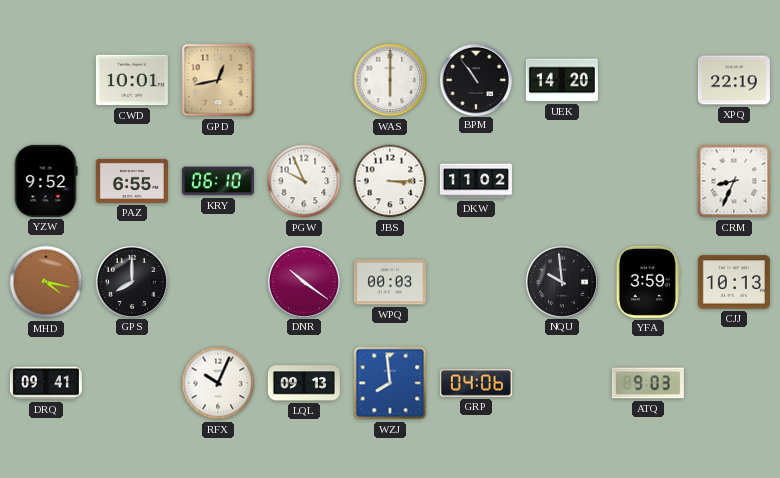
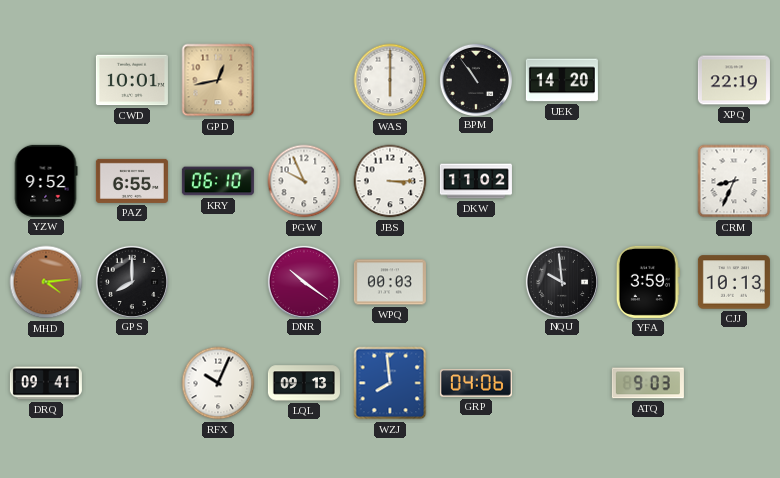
MHD: 4:17 -> 4:14 (46, 282)
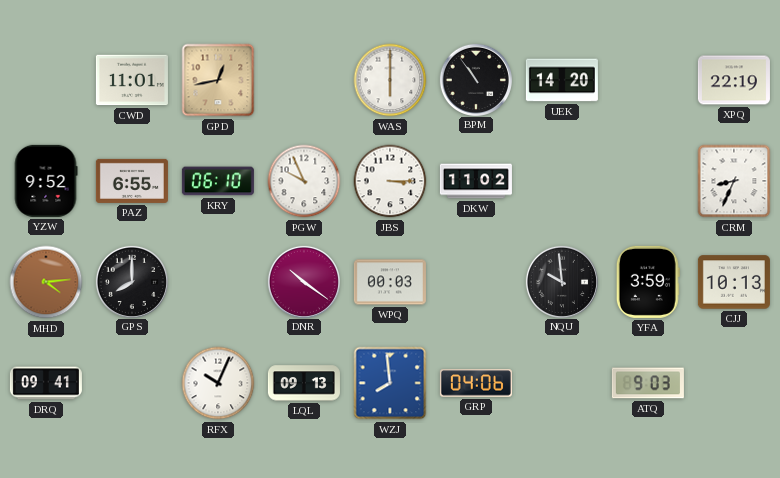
CWD: 10:01 -> 11:01 (132, 80)
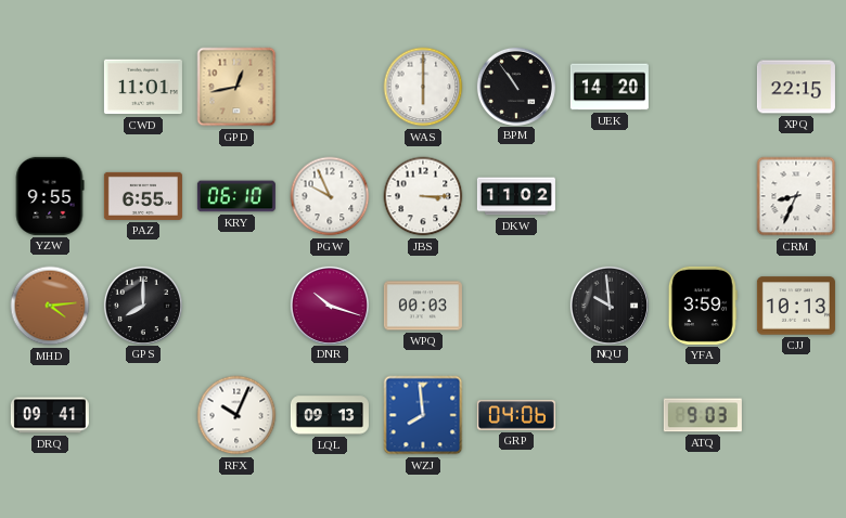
XPQ: 22:19 -> 22:15 (796, 87)
YZW: 9:52 -> 9:55 (50, 196)
DNR: 10:21 -> 10:18 (329, 305)
